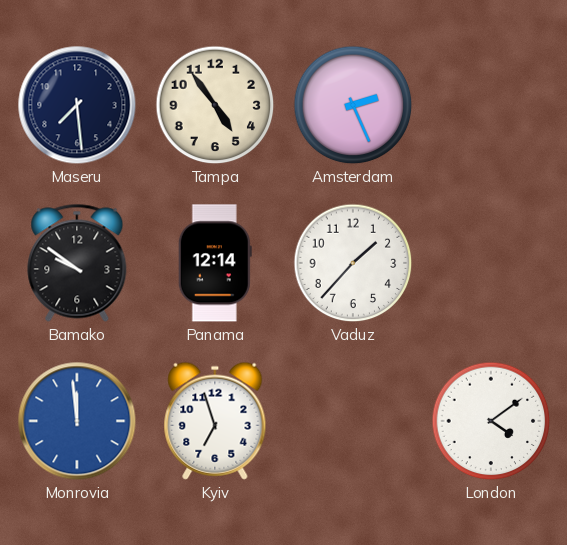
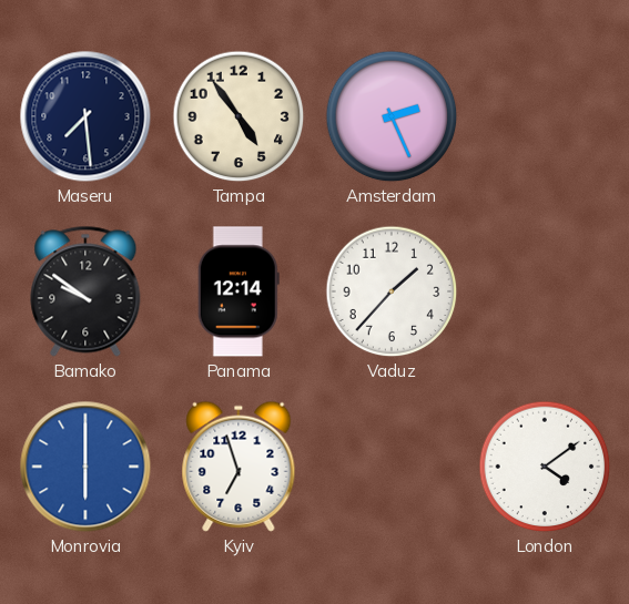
Monrovia: 11:59 -> 6:00 (85, 467)
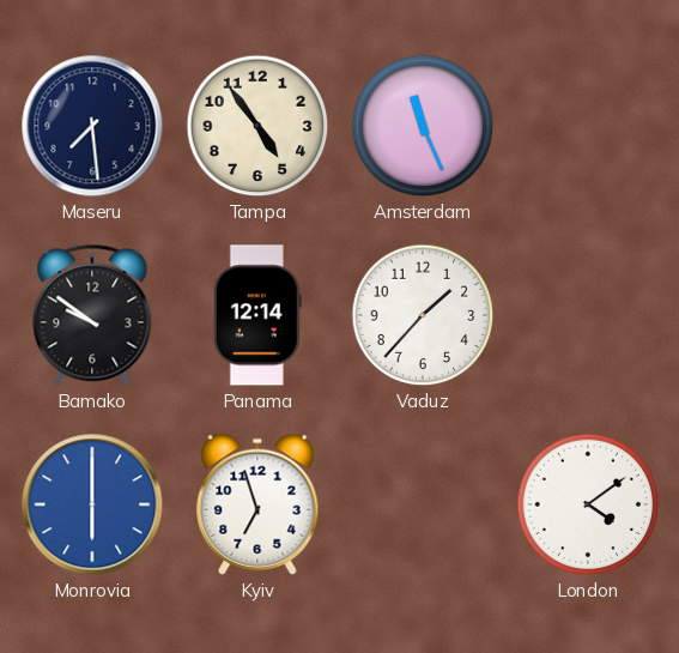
Amsterdam: 2:26 -> 11:26 (423, 126)
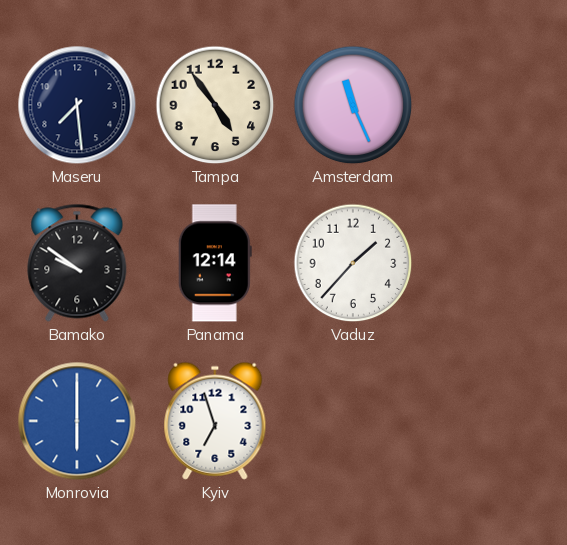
London: 4:09 -> none (588, 504)
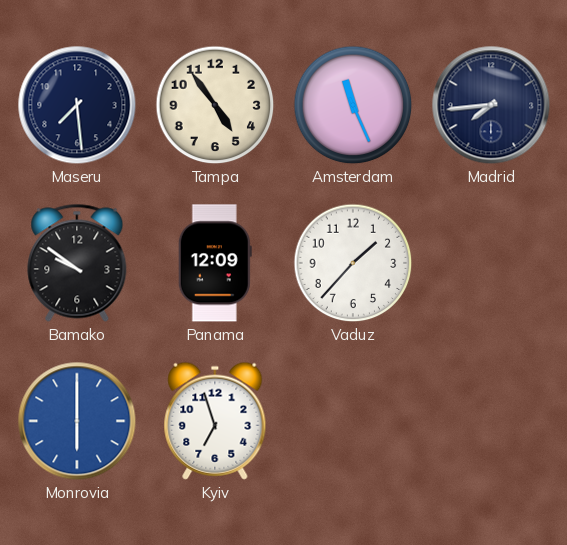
Madrid: none -> 7:44 (491, 105)
Panama: 12:14 -> 12:09 (215, 263)
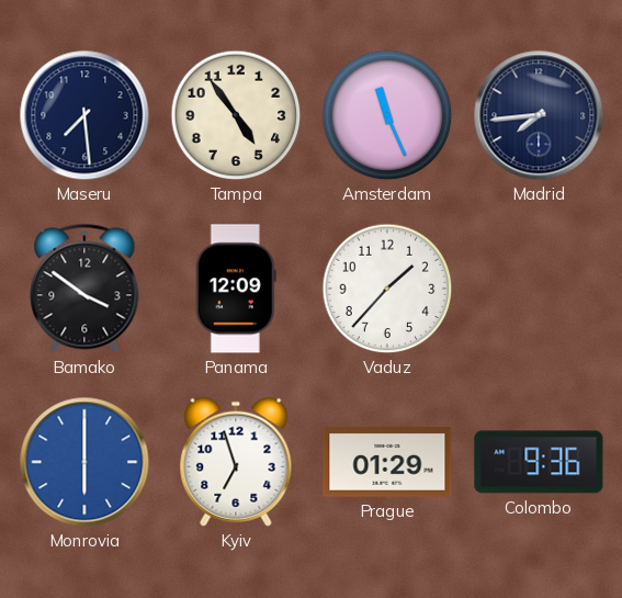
Bamako: 9:51 -> 3:51 (84, 289)
Prague: none -> 01:29 (387, 462)
Colombo: none -> 9:36 (539, 462)
